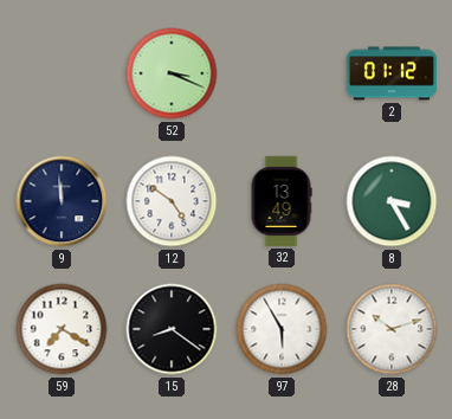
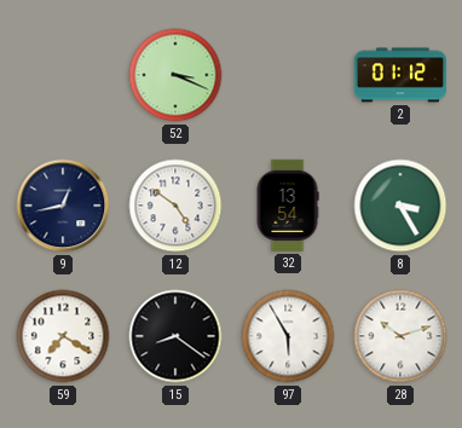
9: 11:59 -> 12:43 (63, 206)
32: 13:49 -> 13:54 (288, 206)
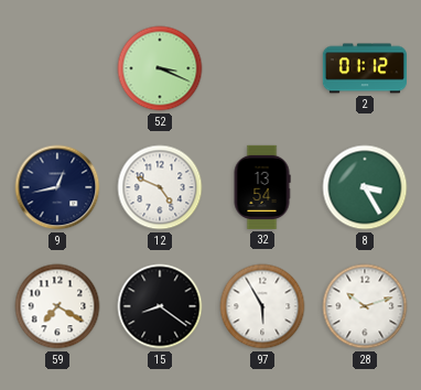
12: 4:51 -> 4:49 (160, 187)
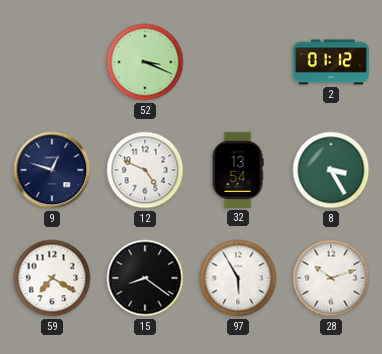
9: 12:43 -> 12:48 (52, 170)
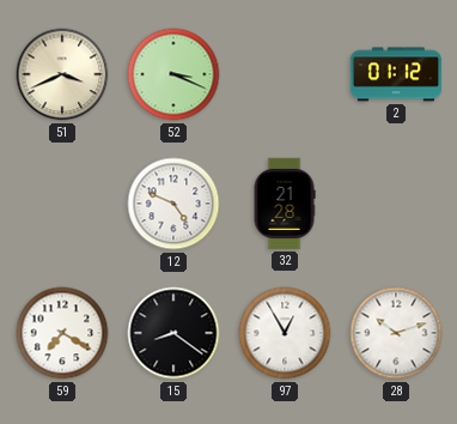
51: none -> 3:41 (62, 74)
9: 12:48 -> none (52, 170)
32: 13:54 -> 21:28 (285, 204)
8: 3:25 -> none (331, 170)
97: 5:55 -> 12:55 (285, 333)
